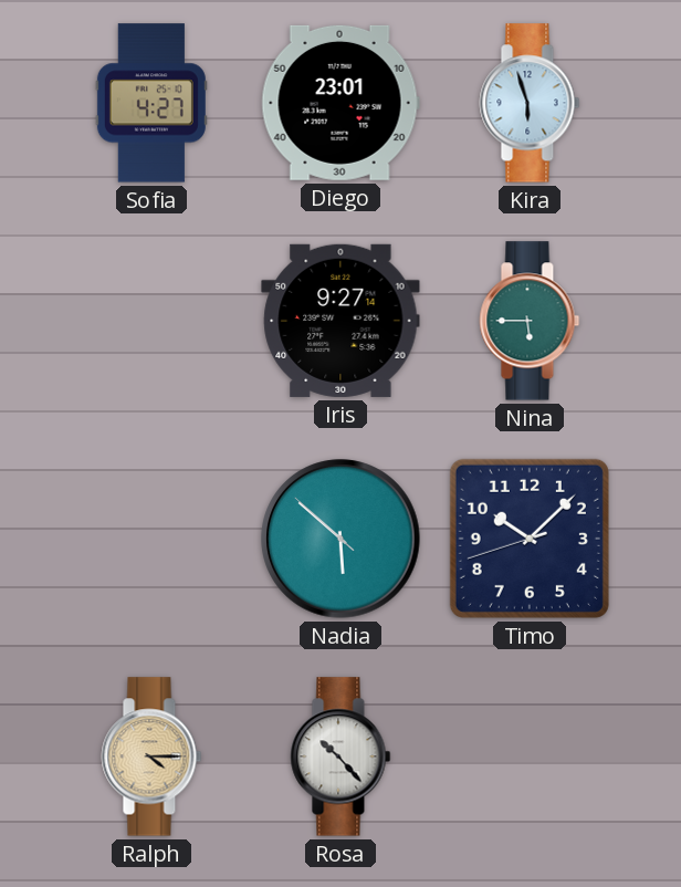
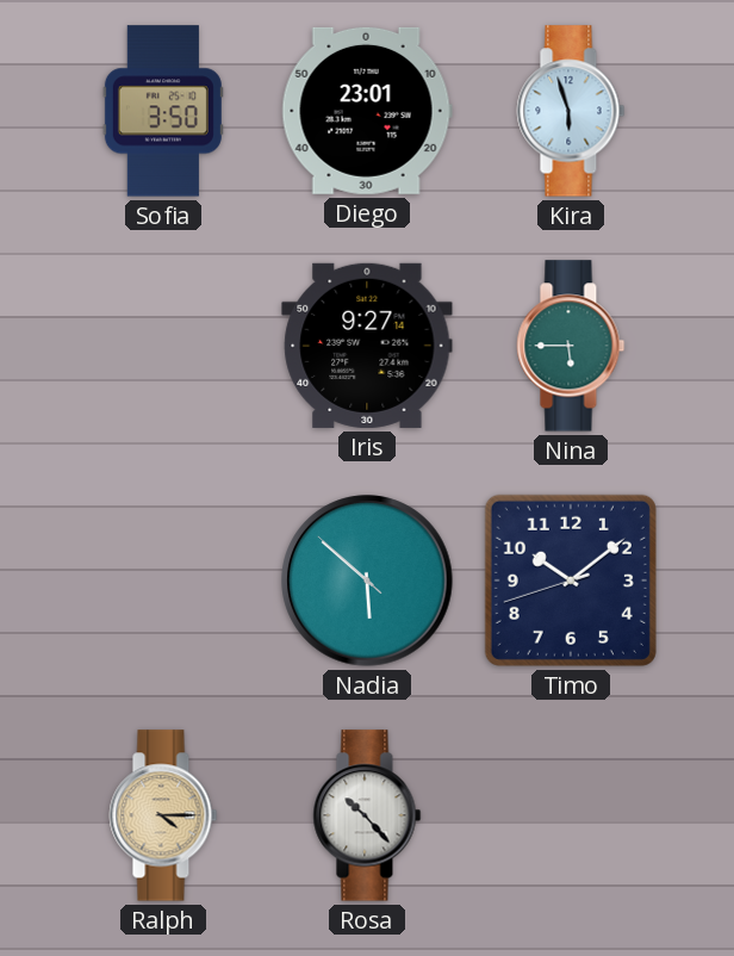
Sofia: 4:27 -> 3:50 (163, 111)
Timo: 10:07 -> 10:08 (571, 581)
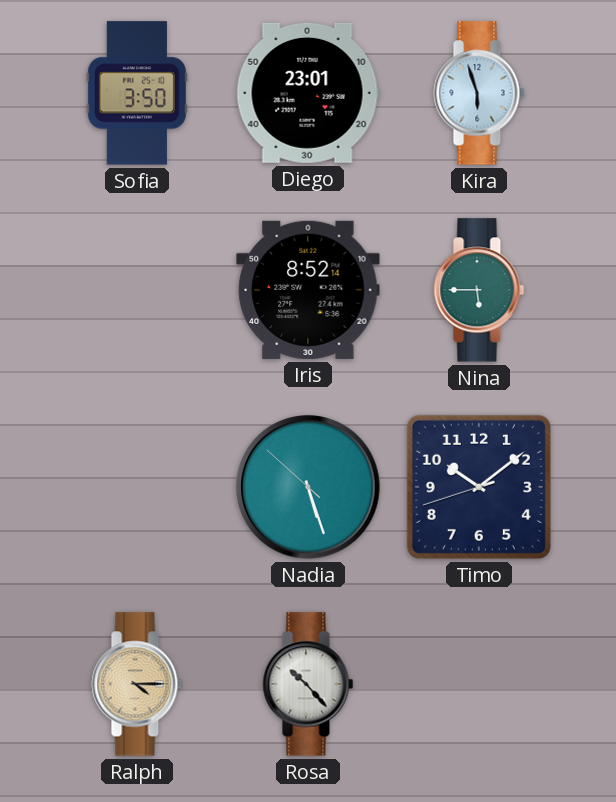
Iris: 9:27 -> 8:52 (308, 290)
Nadia: 5:51 -> 5:26 (308, 487)
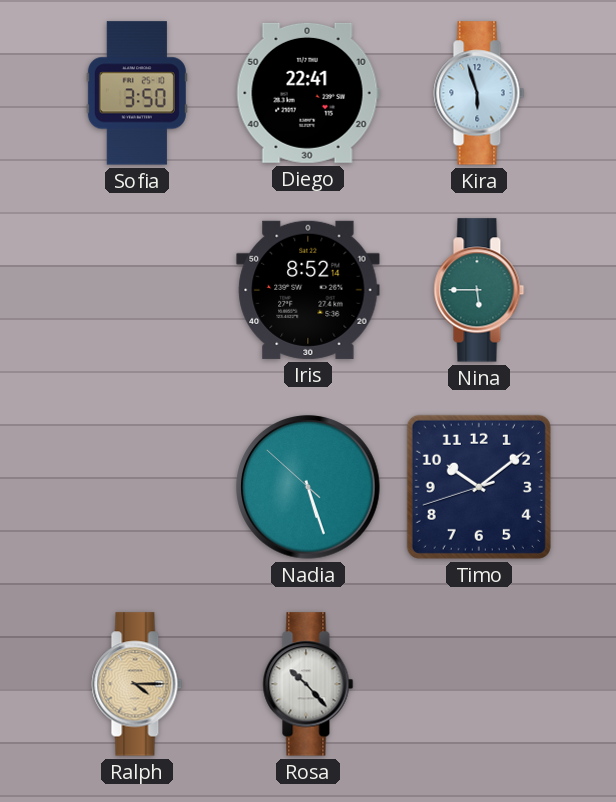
Diego: 23:01 -> 22:41 (308, 93)
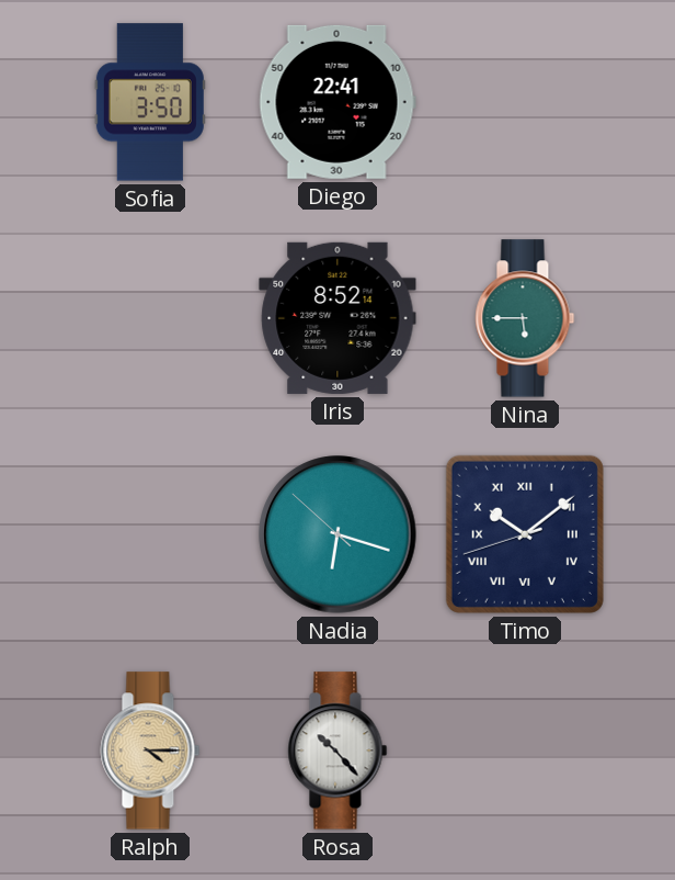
Kira: 5:57 -> none (479, 93)
Nadia: 5:26 -> 6:17 (337, 534)
Timo numerals: Arabic -> Roman (525, 534)
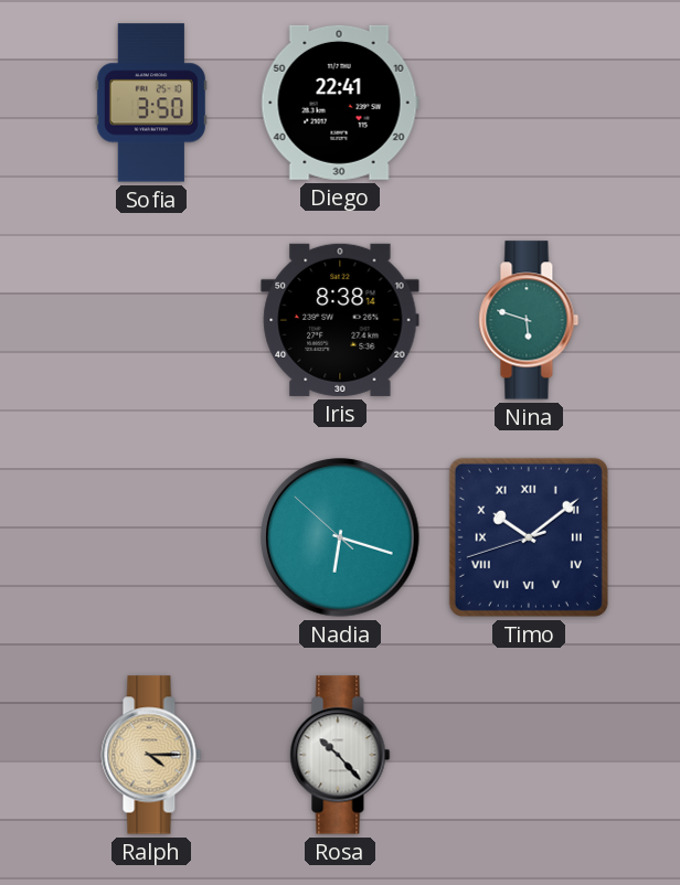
Iris: 8:52 -> 8:38 (340, 320)
Nina: 5:45 -> 5:48 (529, 320)
